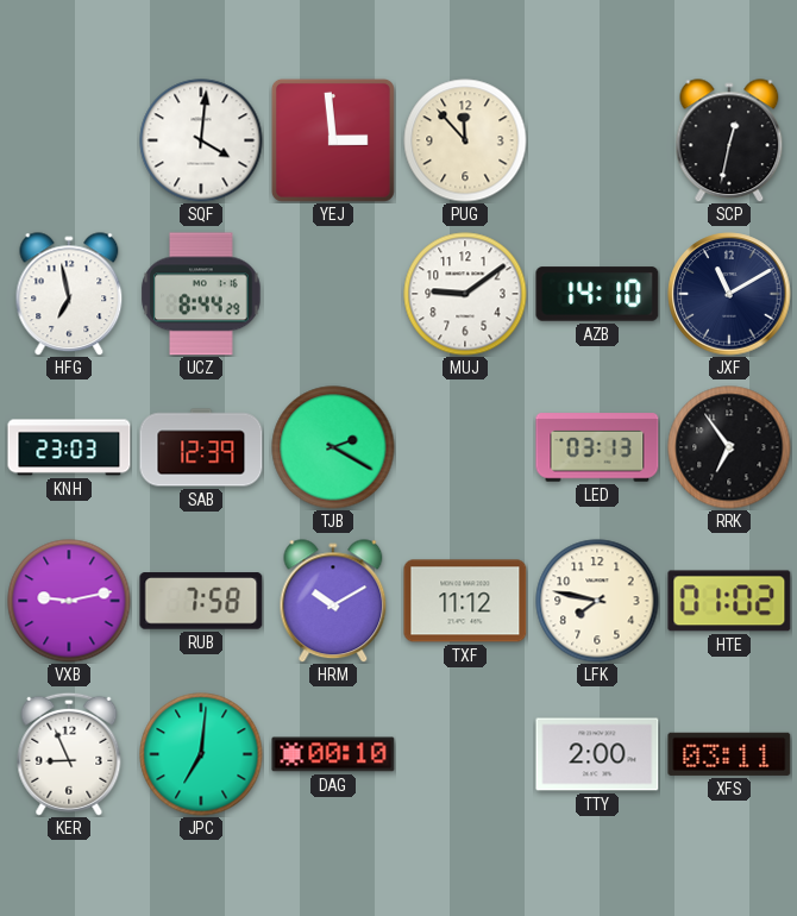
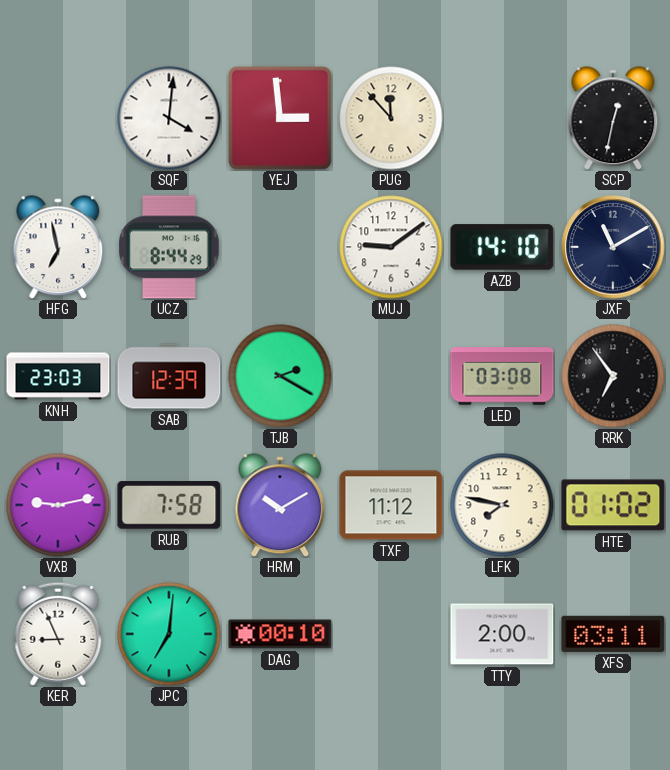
LED: 03:13 -> 03:08 (502, 376)
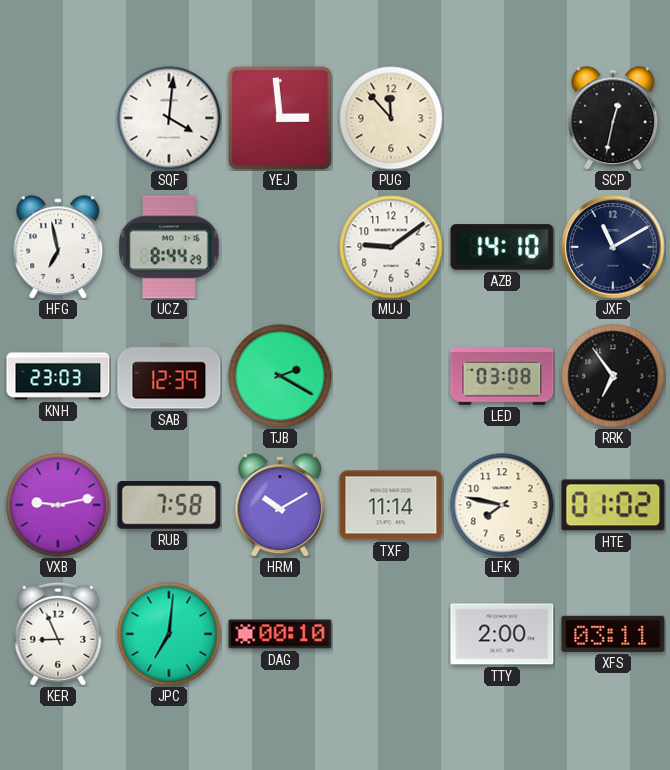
TXF: 11:12 -> 11:14 (391, 505)
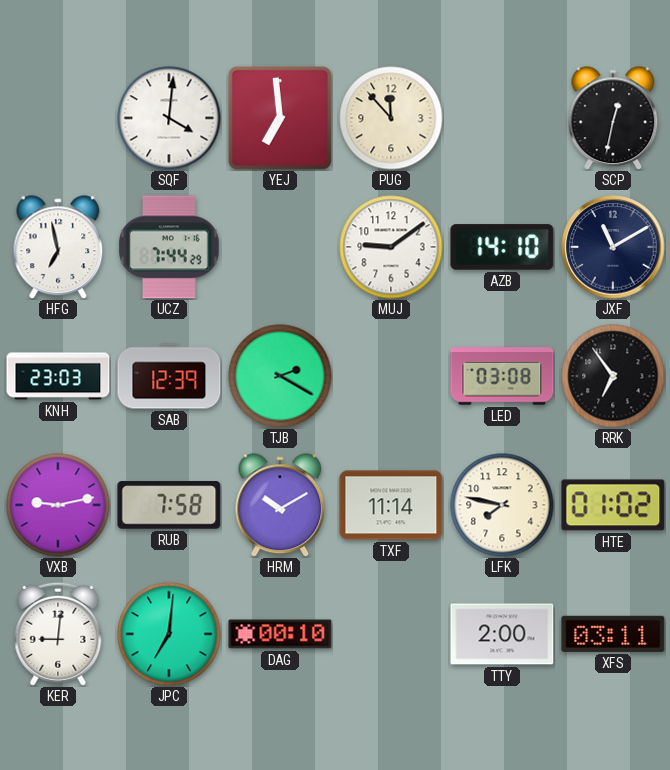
YEJ: 2:59 -> 6:59 (280, 118)
UCZ: 8:44 -> 7:44 (169, 247)
KER: 8:56 -> 9:01 (58, 634)
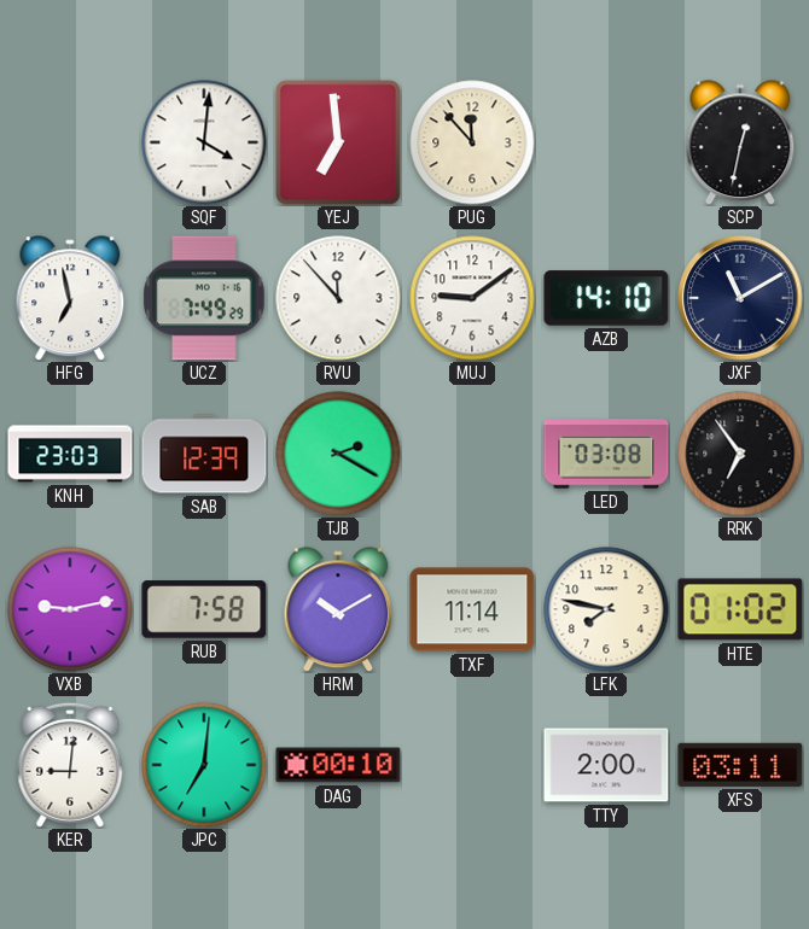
UCZ: 7:44 -> 7:49 (204, 298)
RVU: none -> 11:53 (338, 298)
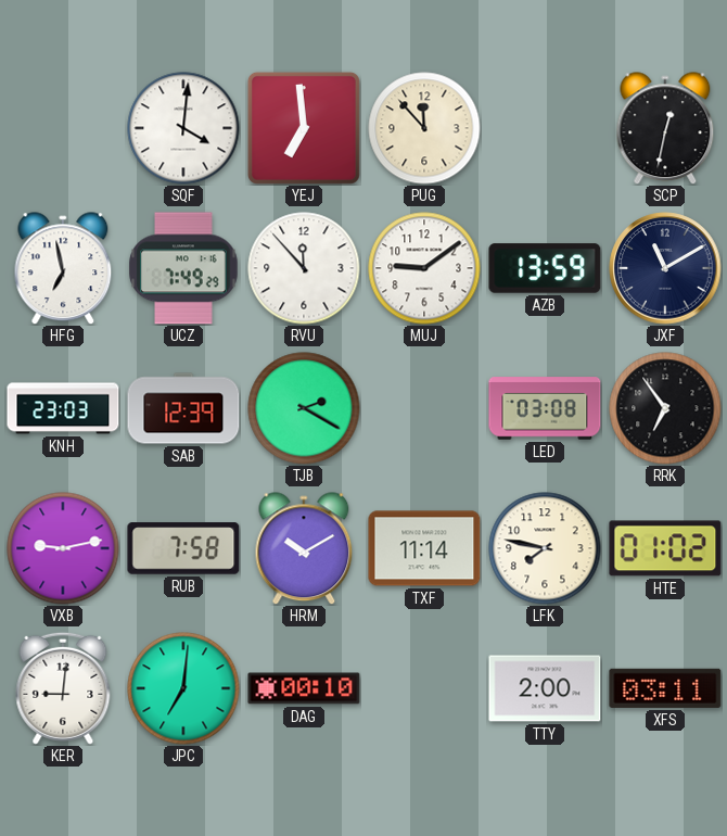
AZB: 14:10 -> 13:59 (545, 268)
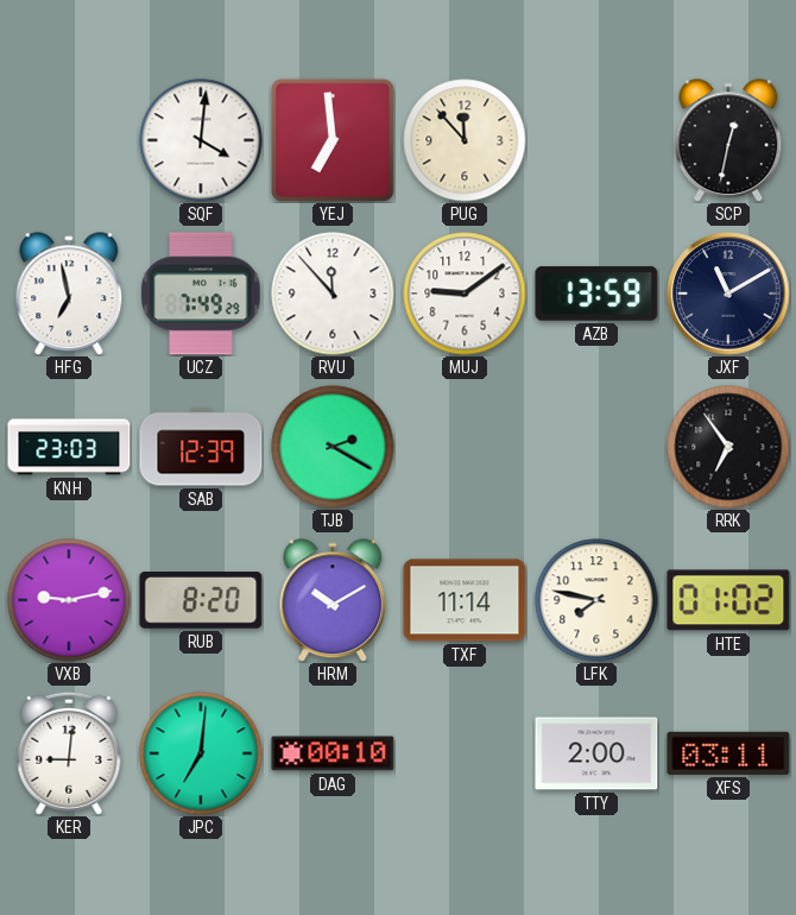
LED: 03:08 -> none (545, 408)
RUB: 7:58 -> 8:20 (201, 600)
